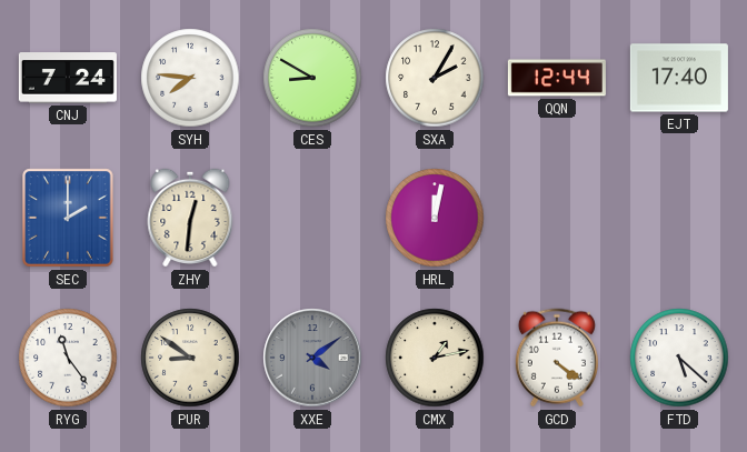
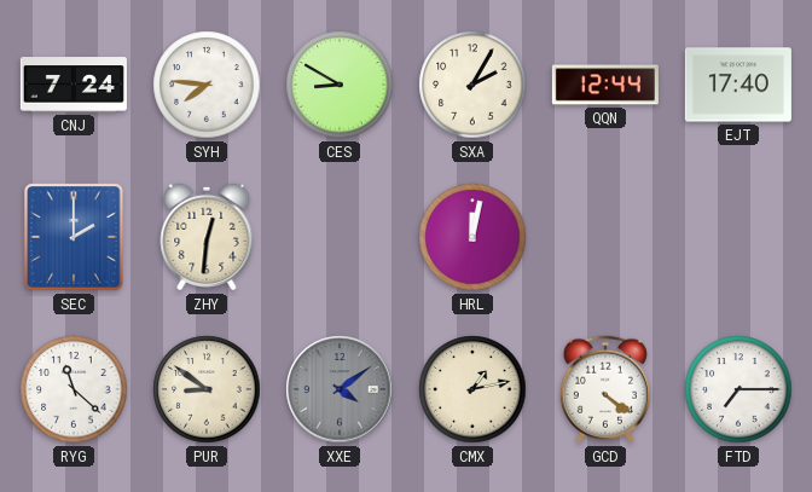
RYG: 11:24 -> 11:22 (74, 389)
FTD: 5:22 -> 7:15 (738, 389)
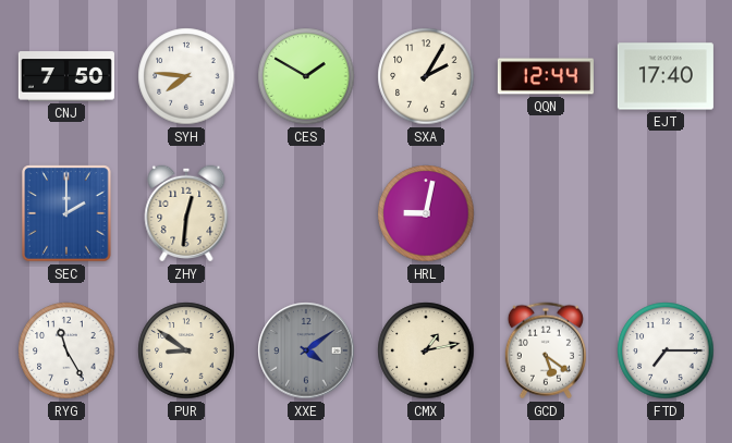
CNJ: 7:24 -> 7:50 (66, 76)
CES: 8:50 -> 1:50 (306, 76)
HRL: 12:02 -> 9:02 (426, 213)
RYG: 11:22 -> 11:25 (66, 350)
GCD: 4:21 -> 5:21 (546, 350)
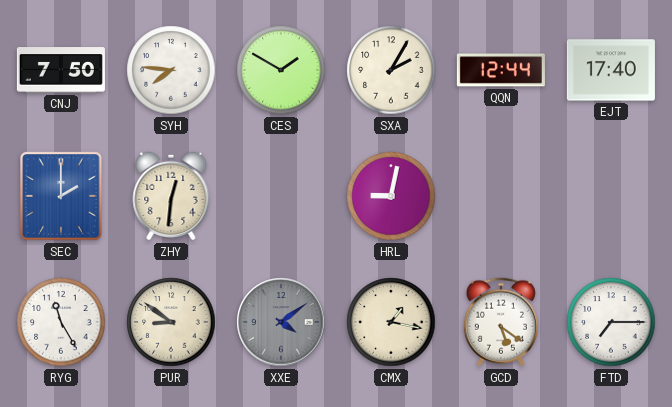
CMX: 1:13 -> 1:17 (391, 322)
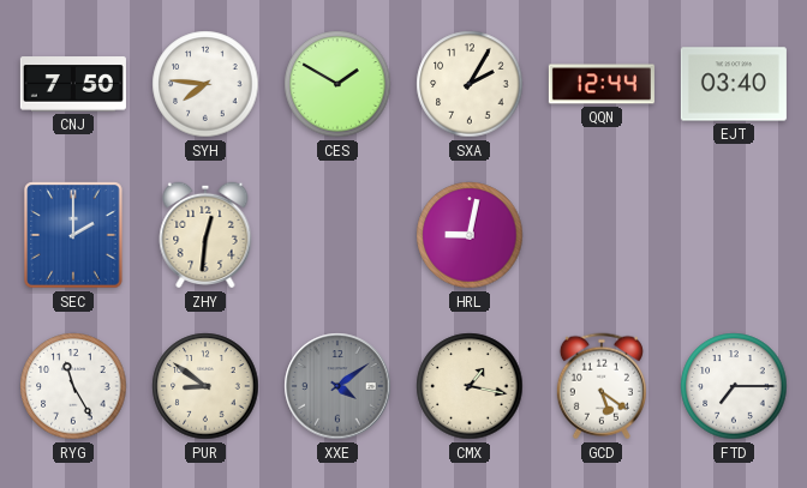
EJT: 17:40 -> 03:40 (734, 84)
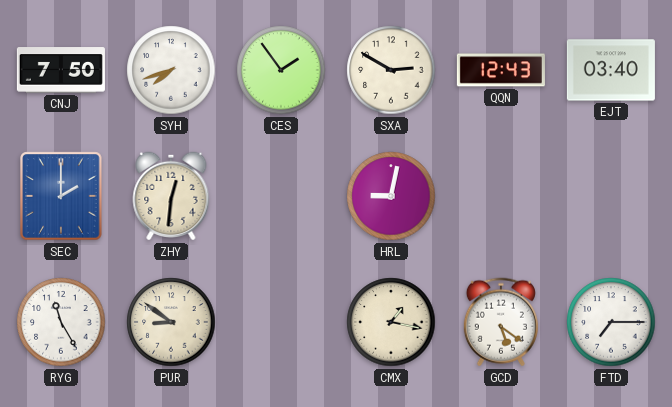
SYH: 7:46 -> 7:42 (171, 70)
CES: 1:50 -> 1:54 (281, 70)
SXA: 2:05 -> 2:50 (391, 70)
QQN: 12:44 -> 12:43 (501, 70)
XXE: 4:09 -> none (337, 386)
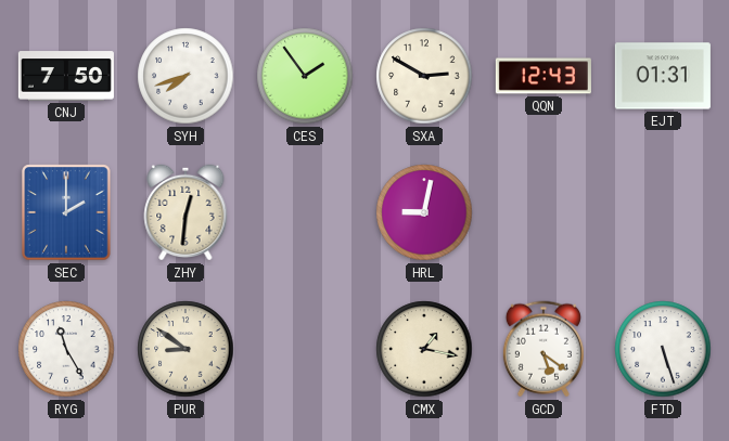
EJT: 03:40 -> 01:31 (663, 76)
FTD: 7:15 -> 5:27 (663, 349)
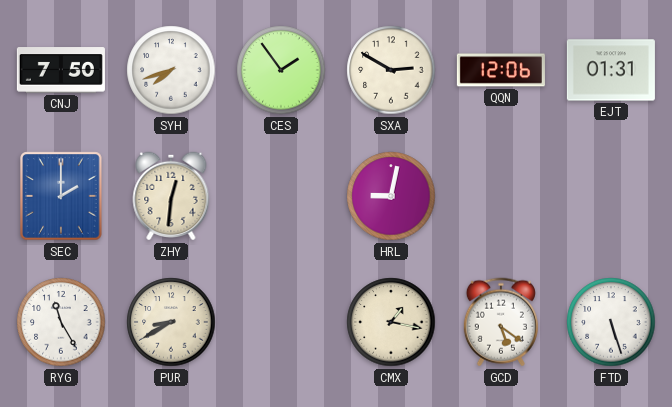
QQN: 12:43 -> 12:06 (501, 70)
PUR: 8:51 -> 8:40 (171, 322)
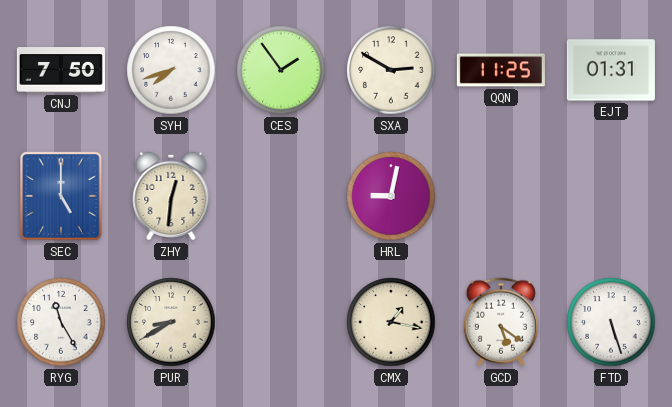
QQN: 12:06 -> 11:25 (501, 70)
SEC: 2:00 -> 5:00 (61, 196)
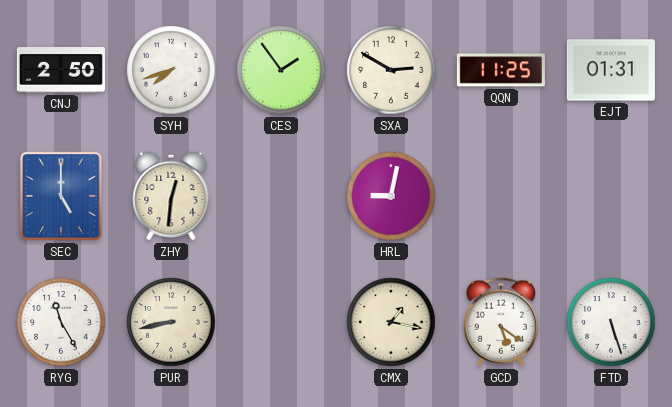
CNJ: 7:50 -> 2:50 (61, 70)
PUR: 8:40 -> 8:43 (171, 322)
